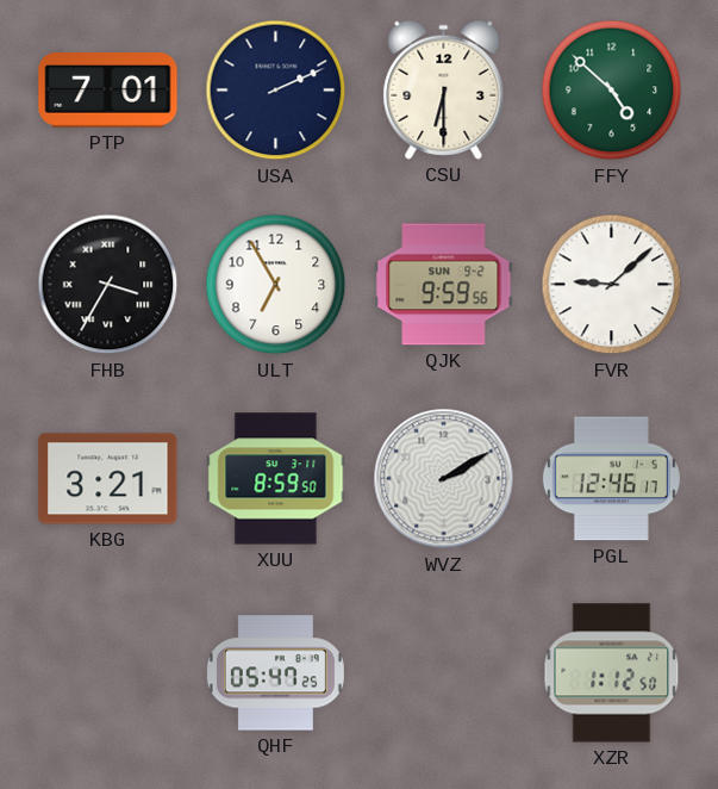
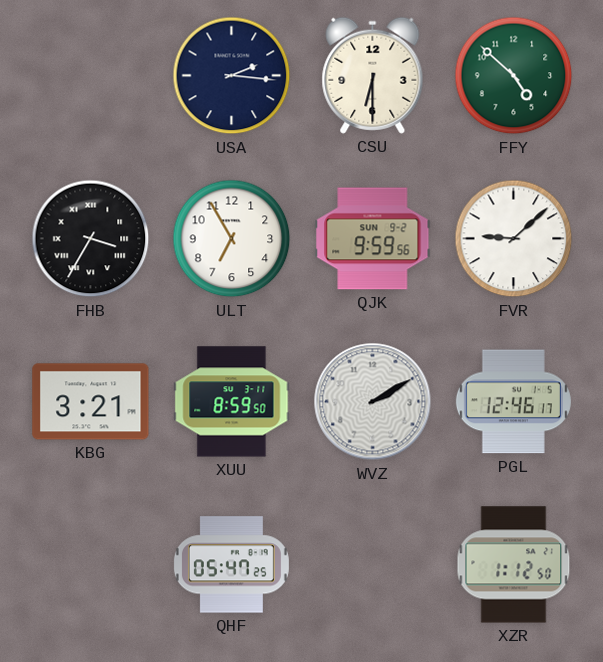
PTP: 7:01 -> none (108, 91)
USA: 2:11 -> 2:16 (232, 76)
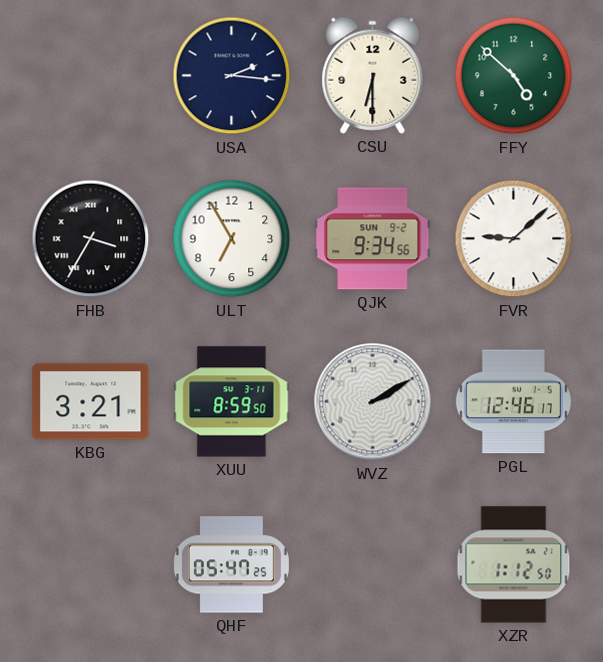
QJK: 9:59 -> 9:34 (373, 239)
